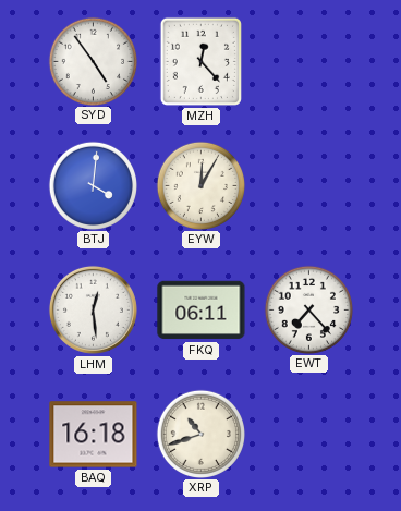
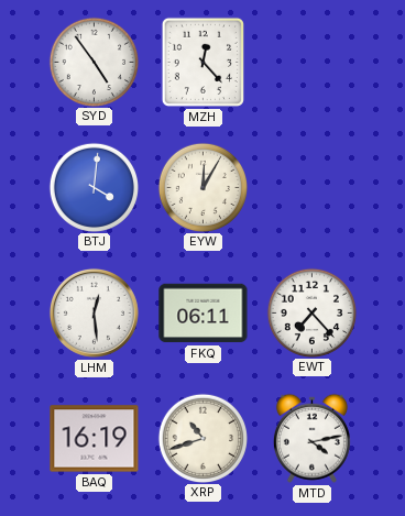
BAQ: 16:18 -> 16:19 (95, 439)
MTD: none -> 4:13 (311, 438)
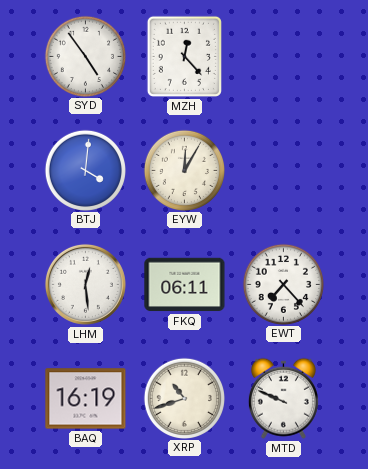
MTD: 4:13 -> 9:49 (283, 398)
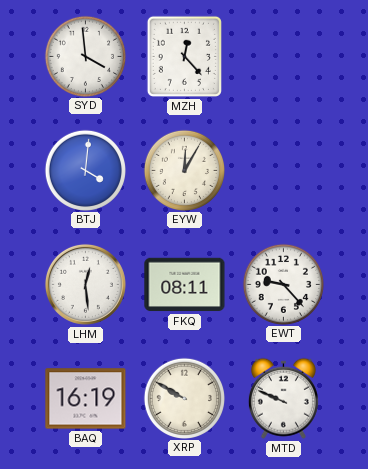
SYD: 4:54 -> 3:59 (85, 56)
FKQ: 06:11 -> 08:11 (185, 285)
EWT: 7:23 -> 9:23 (283, 284)
XRP: 10:42 -> 9:50 (184, 398)
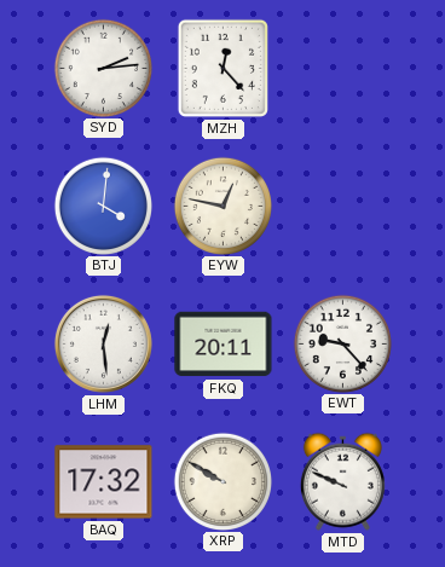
SYD: 3:59 -> 2:14 (103, 68)
EYW: 12:05 -> 12:47 (223, 206)
FKQ: 08:11 -> 20:11 (224, 345)
BAQ: 16:19 -> 17:32 (104, 482)
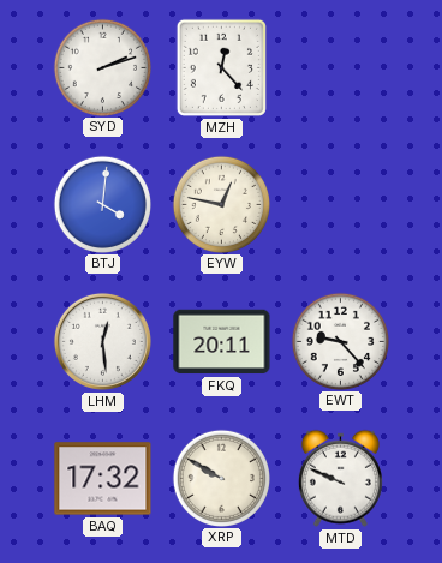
SYD: 2:14 -> 2:12 (102, 67)
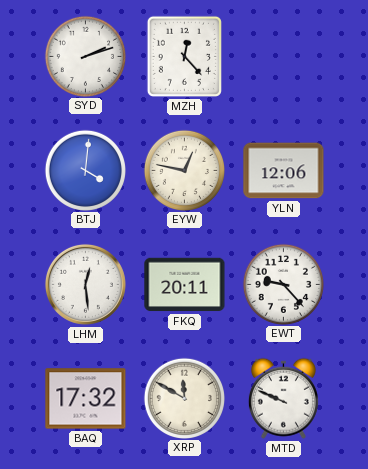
YLN: none -> 12:06 (284, 171)
XRP: 9:50 -> 11:50 (184, 398)
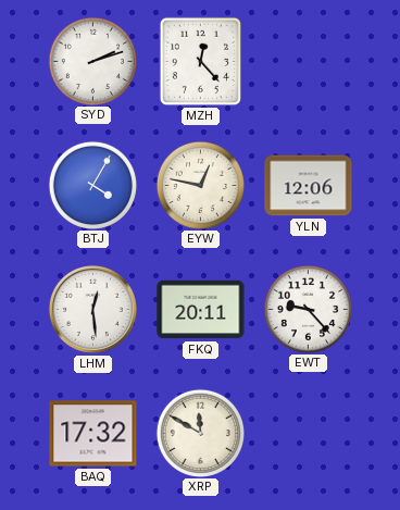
BTJ: 4:01 -> 4:05 (92, 185)
MTD: 9:49 -> none (283, 398)
